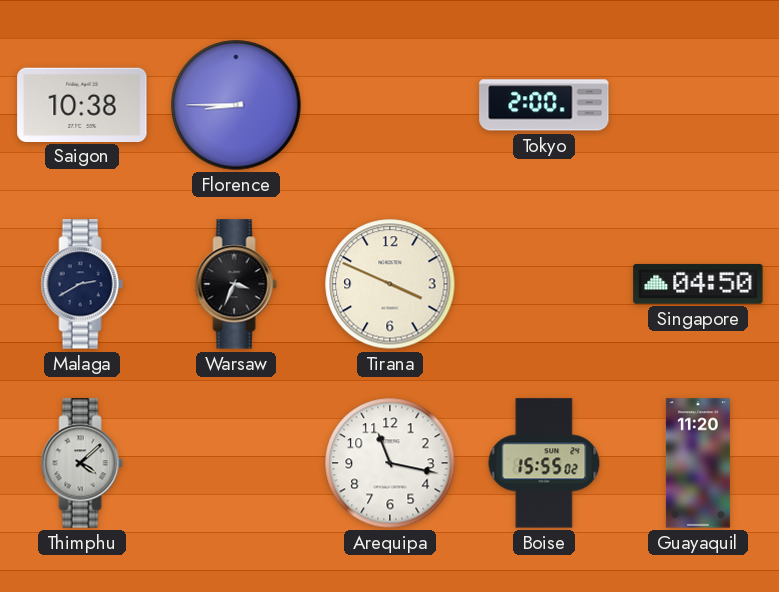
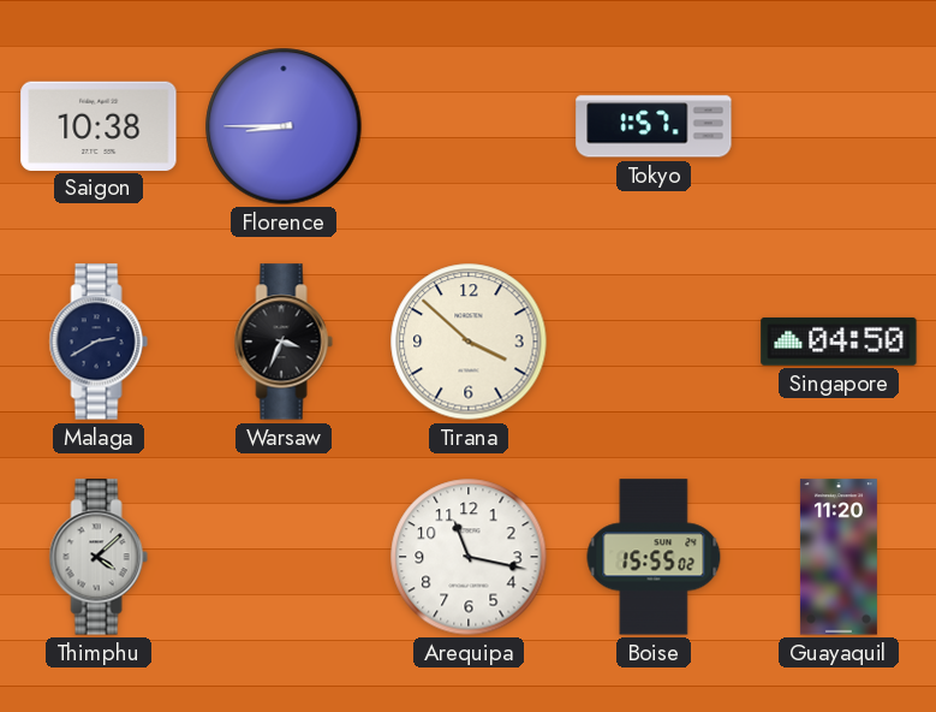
Tokyo: 2:00 -> 1:57 (654, 126)
Tirana: 3:49 -> 3:52 (469, 342)
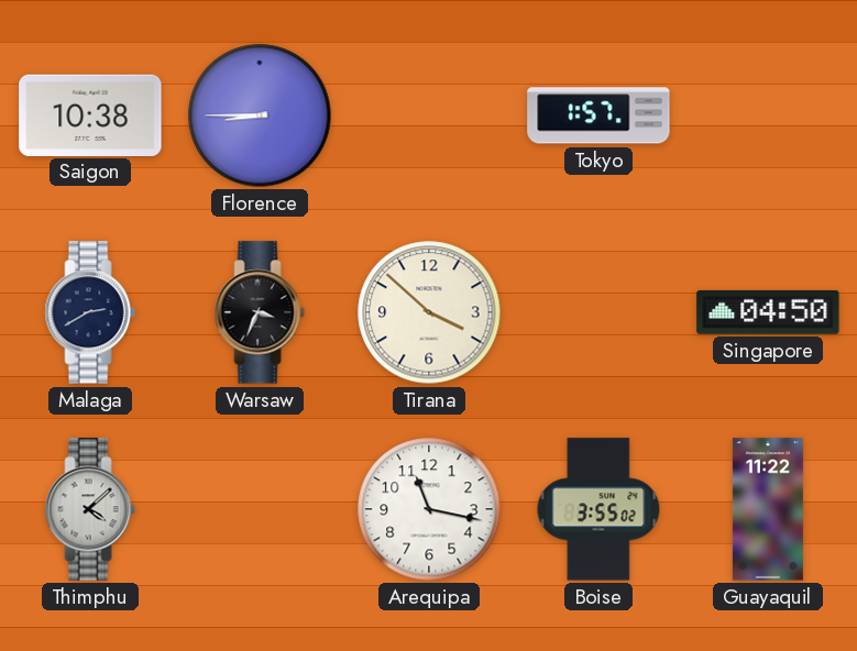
Boise: 15:55 -> 3:55 (598, 509)
Guayaquil: 11:20 -> 11:22 (768, 509)
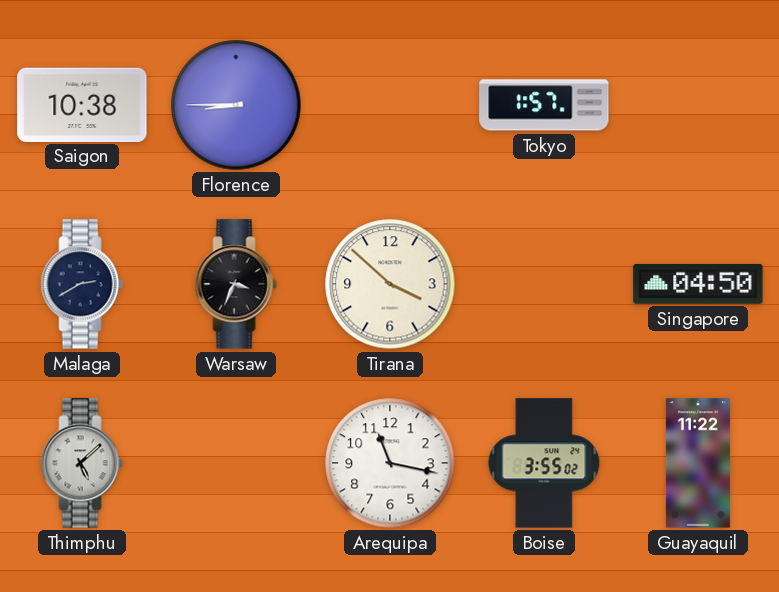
Thimphu: 4:08 -> 5:08 (82, 463)
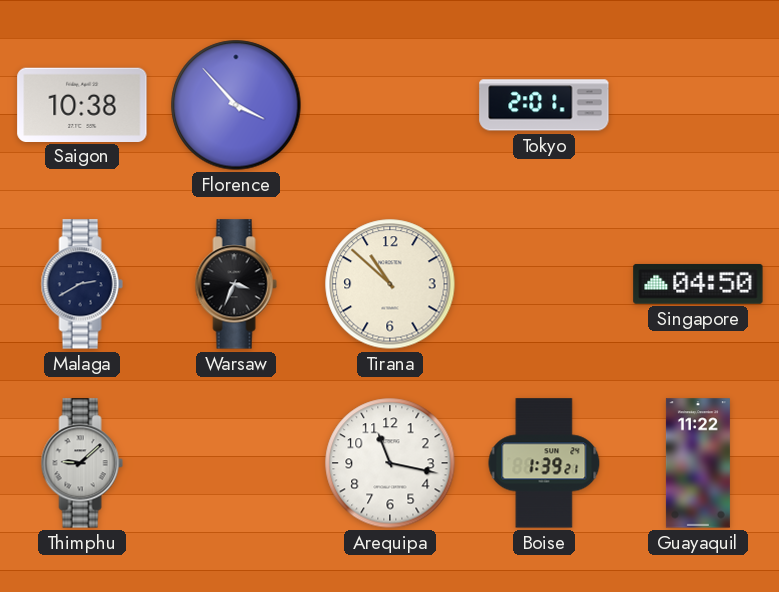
Florence: 8:45 -> 3:53 (236, 105)
Tokyo: 1:57 -> 2:01 (544, 105)
Tirana: 3:52 -> 10:52 (390, 284)
Thimphu: 5:08 -> 9:08 (82, 463)
Boise: 3:55 -> 1:39 (544, 463)
